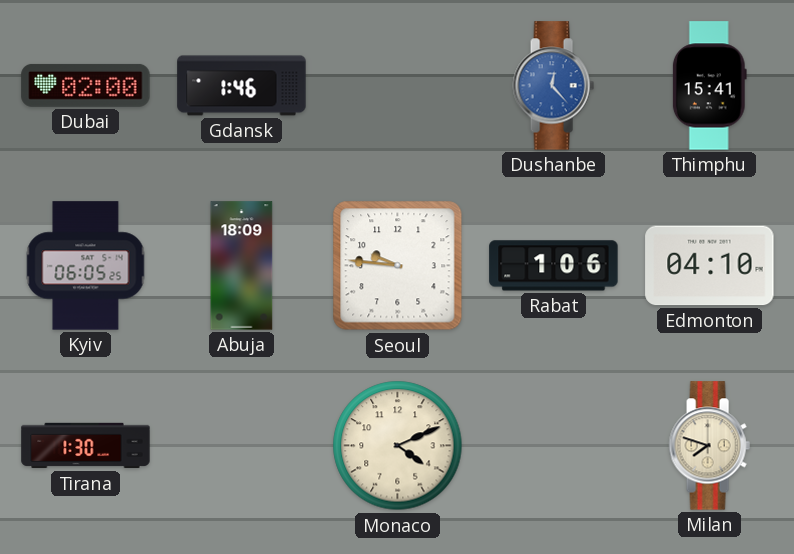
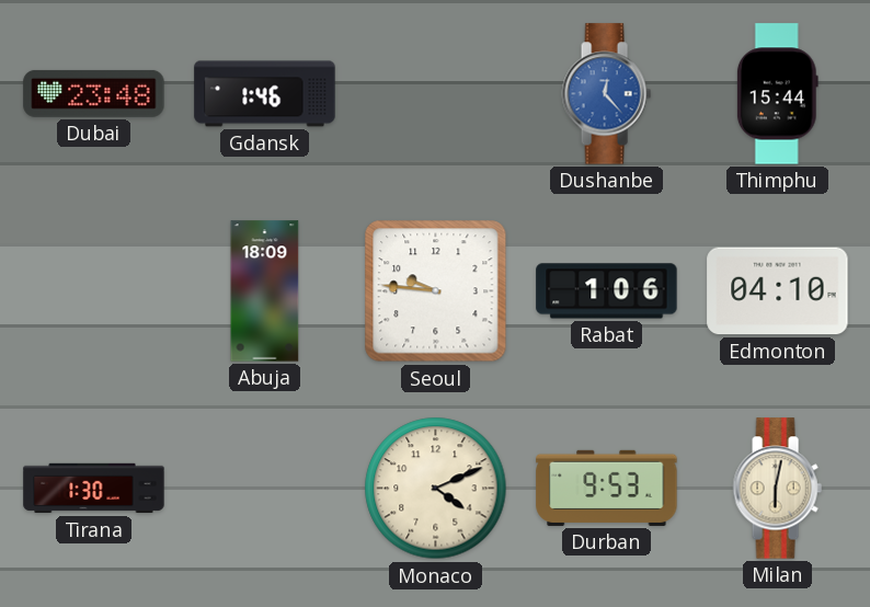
Dubai: 02:00 -> 23:48 (94, 93)
Thimphu: 15:41 -> 15:44 (777, 94)
Kyiv: 06:05 -> none (86, 266)
Durban: none -> 9:53 (607, 488)
Milan: 7:48 -> 6:02 (777, 489)
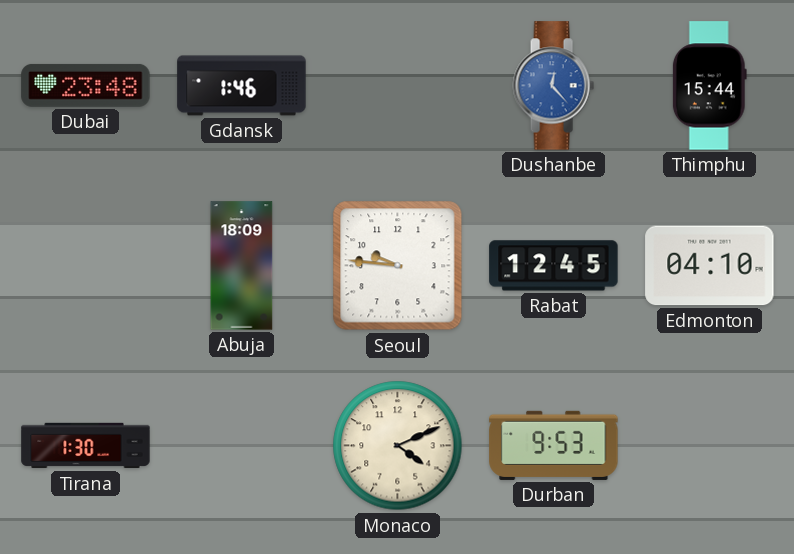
Rabat: 1:06 -> 12:45 (554, 266)
Milan: 6:02 -> none (777, 489)
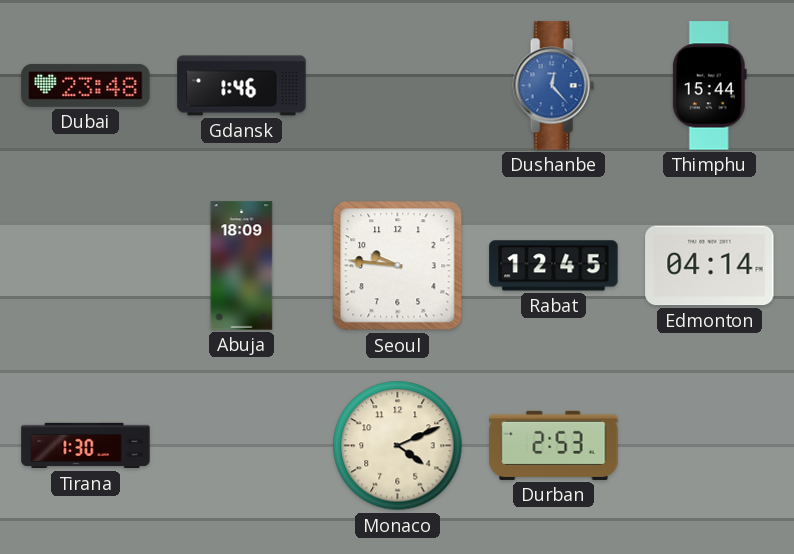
Edmonton: 04:10 -> 04:14 (710, 266)
Durban: 9:53 -> 2:53 (554, 445)
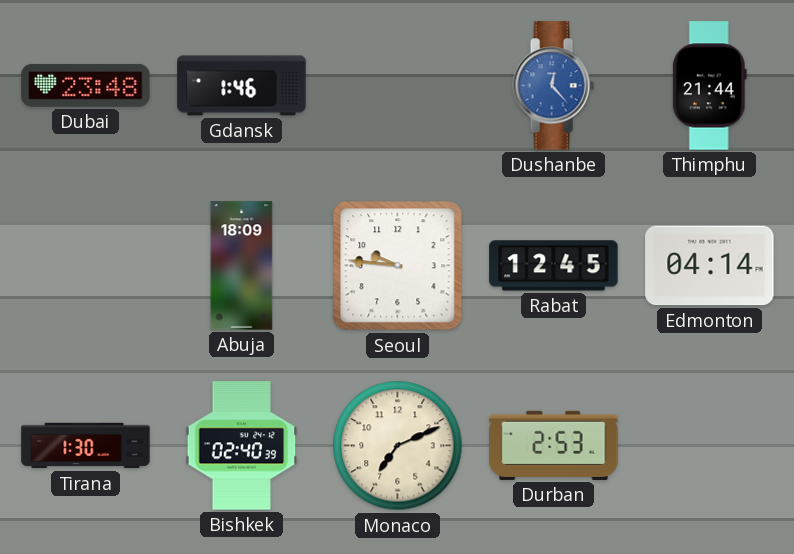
Thimphu: 15:44 -> 21:44 (709, 86)
Bishkek: none -> 02:40 (242, 446)
Monaco: 4:11 -> 7:11 (398, 446)
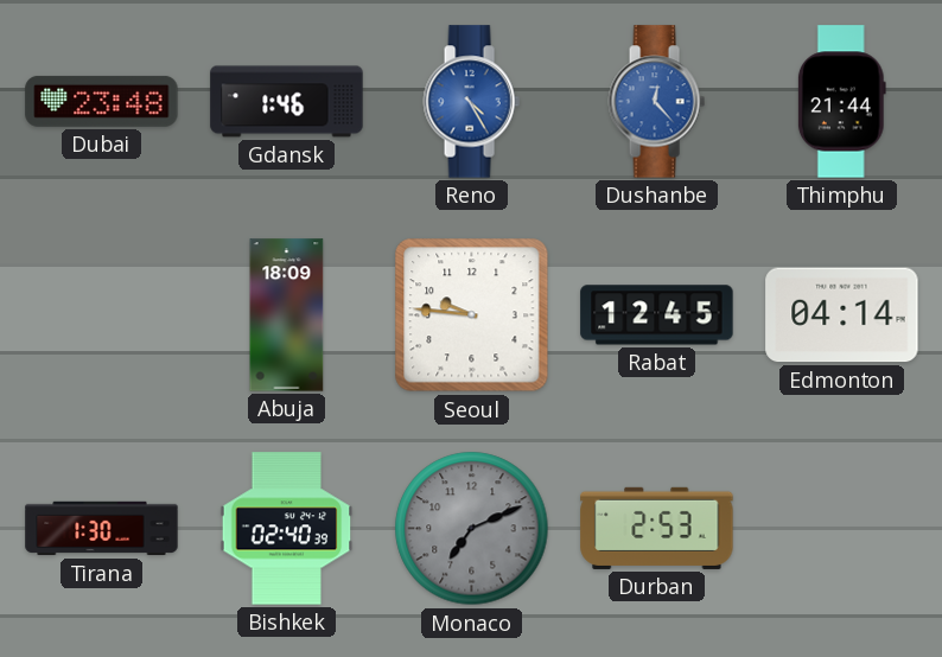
Reno: none -> 4:25 (471, 102)
Monaco dial: cream -> grey (472, 529)
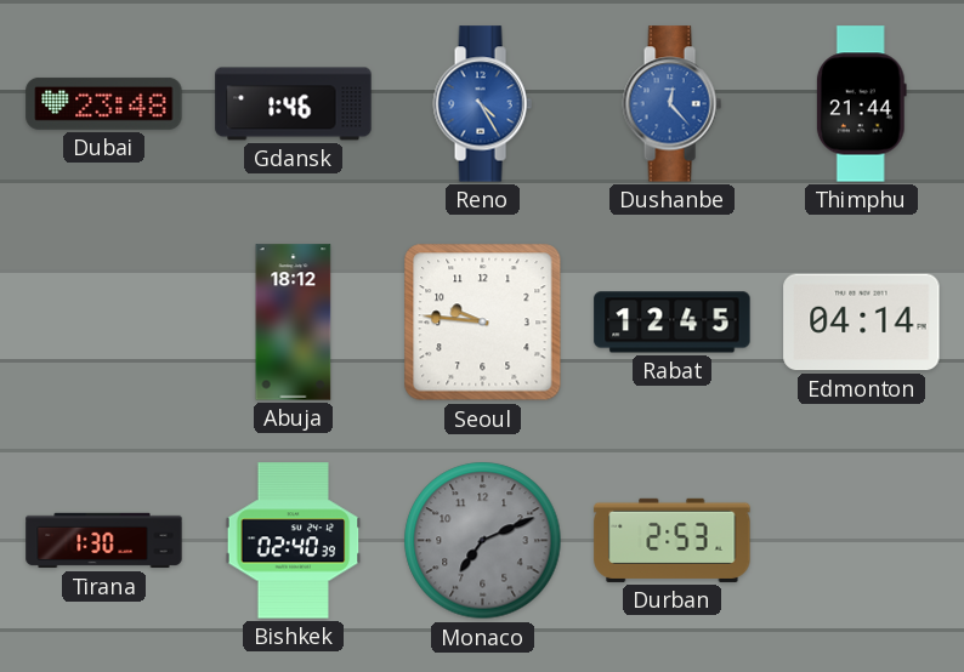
Abuja: 18:09 -> 18:12 (294, 323)
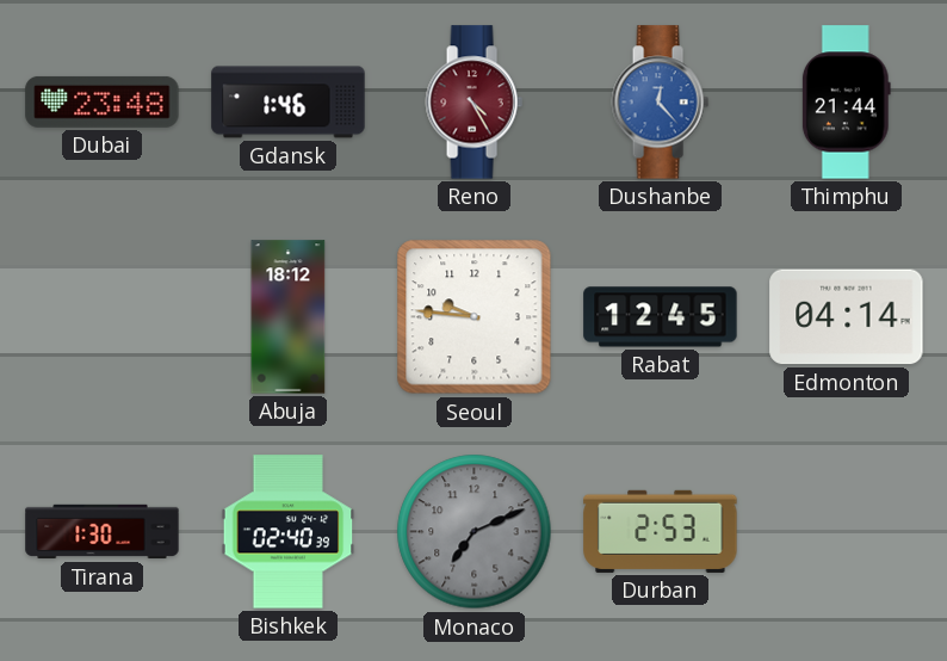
Reno dial: blue -> burgundy (473, 103)
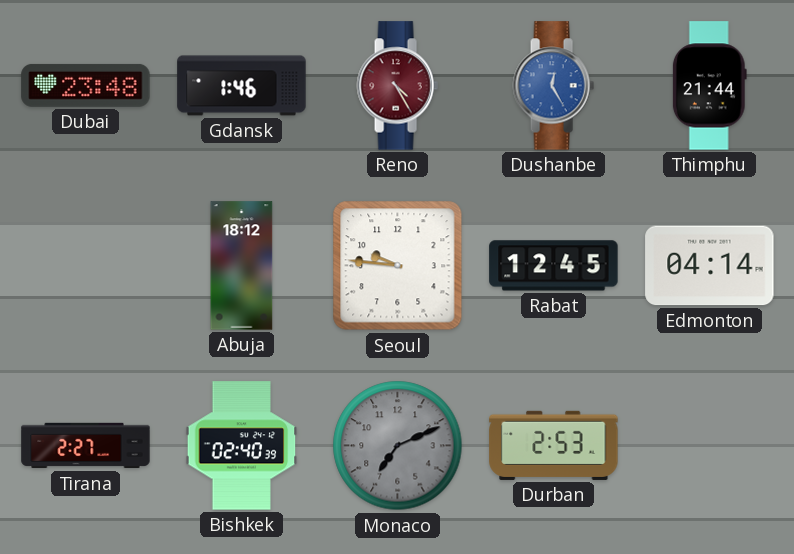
Dushanbe: 12:23 -> 12:25 (553, 86)
Tirana: 1:30 -> 2:27 (86, 446)
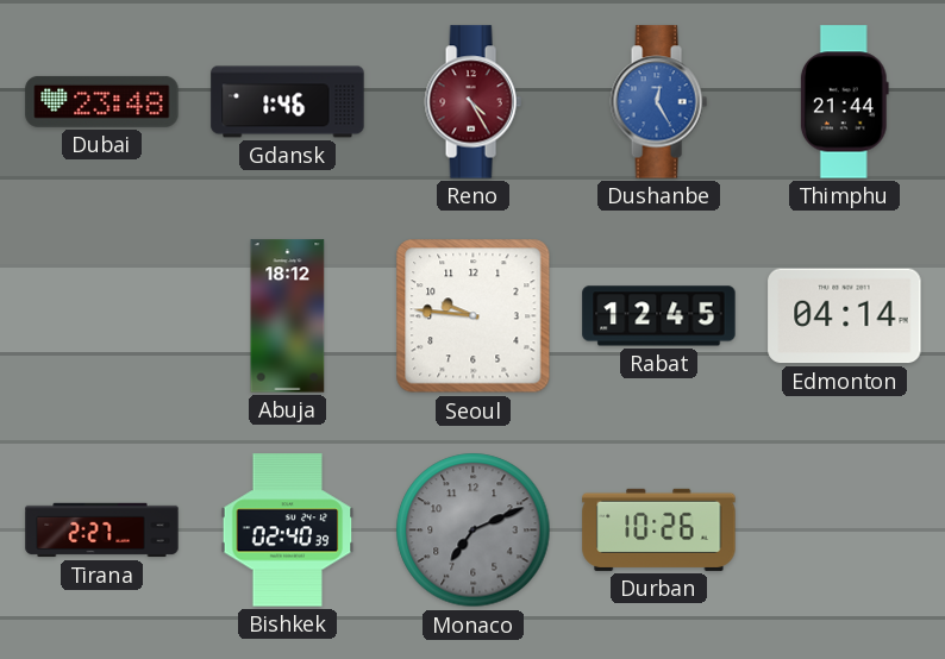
Durban: 2:53 -> 10:26 (659, 529)
